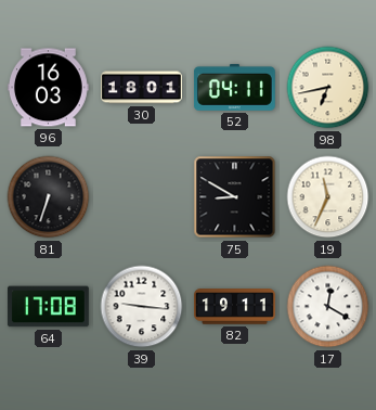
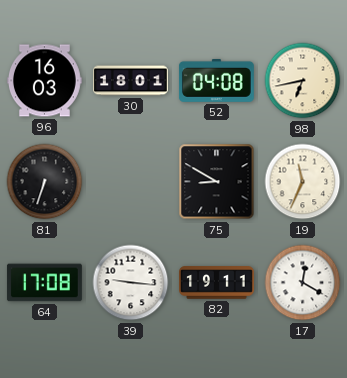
52: 04:11 -> 04:08 (216, 80)
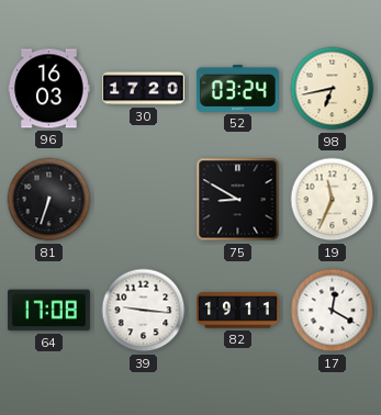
30: 18:01 -> 17:20 (144, 89)
52: 04:08 -> 03:24 (237, 88)
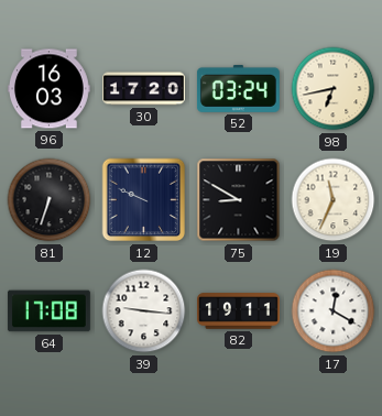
12: none -> 9:49 (144, 200)
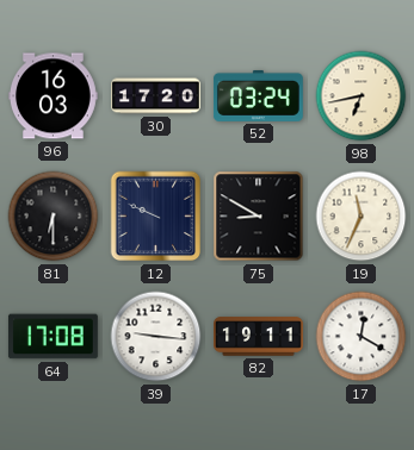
81: 6:33 -> 6:30 (54, 217)
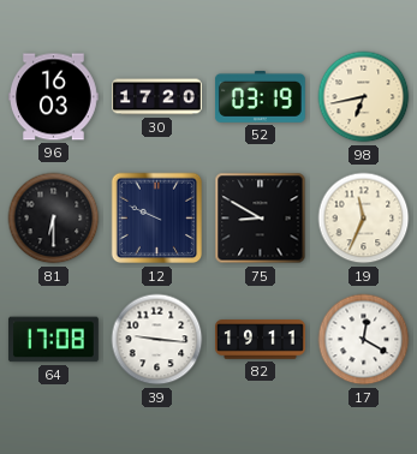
52: 03:24 -> 03:19 (260, 96)
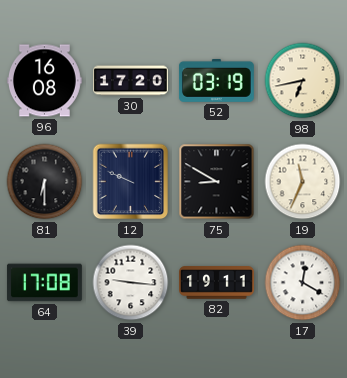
96: 16:03 -> 16:08 (45, 81)
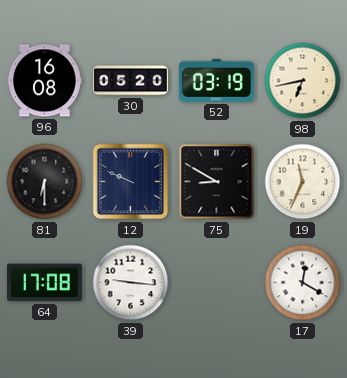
30: 17:20 -> 05:20 (131, 81)
82: 19:11 -> none (217, 283)
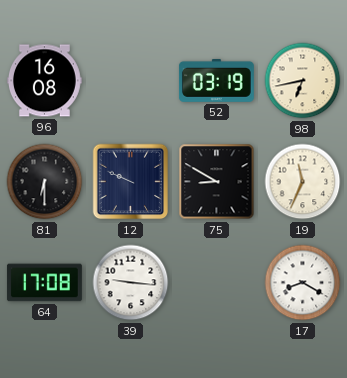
30: 05:20 -> none (131, 81)
17: 12:20 -> 8:20 (303, 283)
